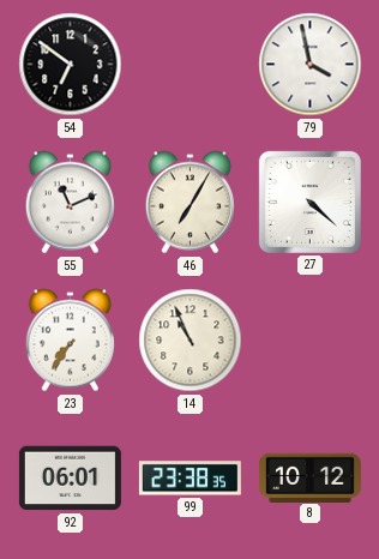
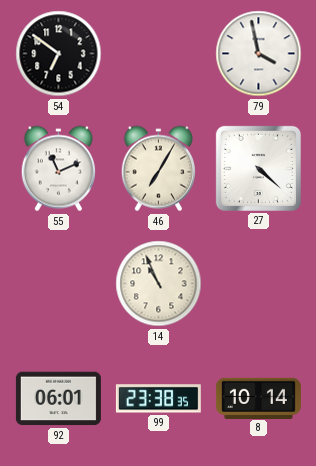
23: 7:36 -> none (70, 341)
8: 10:12 -> 10:14 (258, 398)
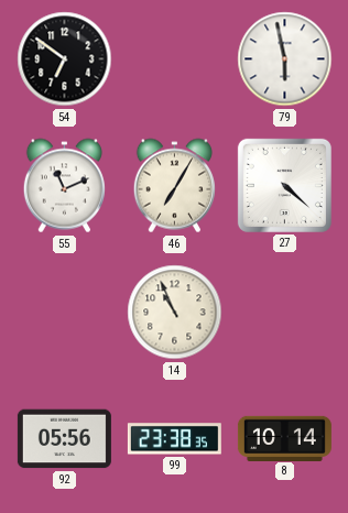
79: 3:58 -> 5:58 (285, 59)
92: 06:01 -> 05:56 (64, 439)
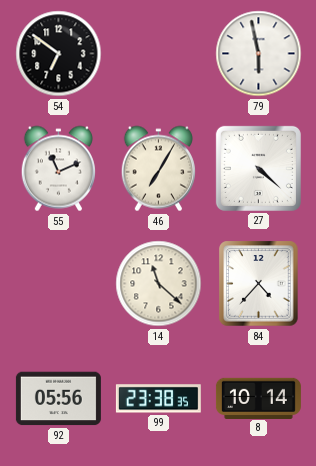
14: 10:56 -> 11:22 (159, 284)
84: none -> 4:37 (259, 284)
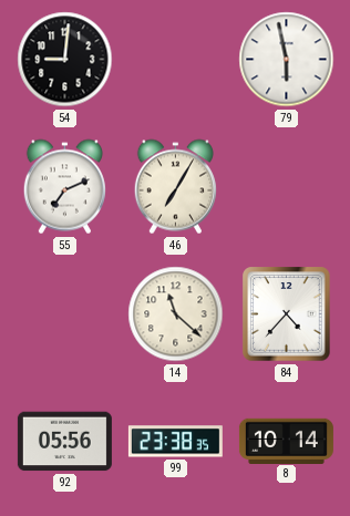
54: 6:51 -> 9:01 (65, 60)
55: 11:11 -> 7:11 (64, 187)
27: 4:22 -> none (258, 168)
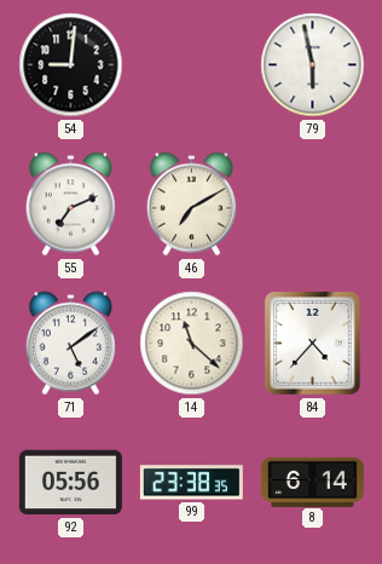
46: 7:05 -> 7:10 (191, 205)
71: none -> 5:09 (70, 344)
8: 10:14 -> 6:14 (312, 482)
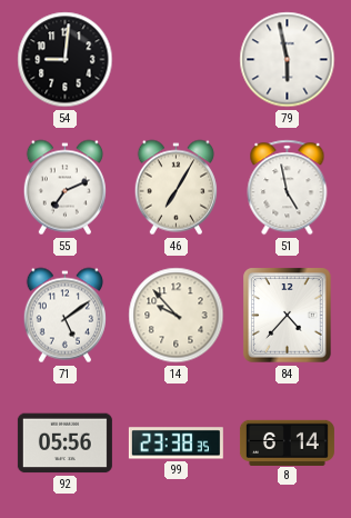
46: 7:10 -> 7:05 (175, 188)
51: none -> 4:58 (288, 188)
14: 11:22 -> 9:53 (177, 316)
